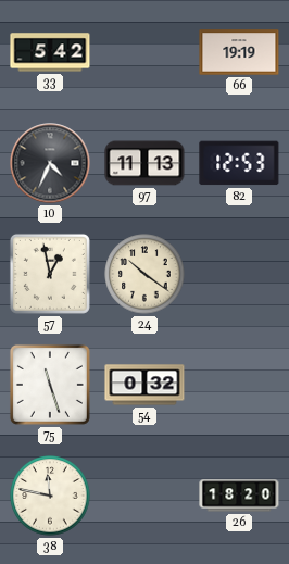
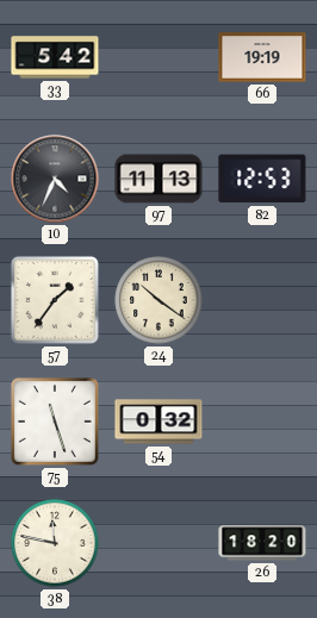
57: 12:58 -> 1:36 (55, 300)
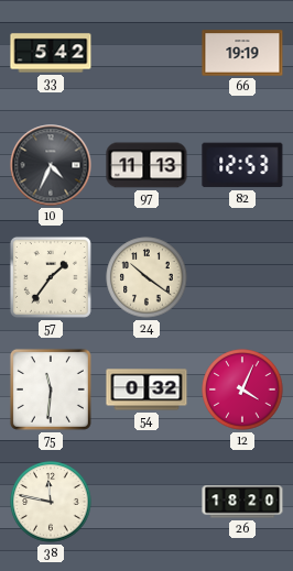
75: 11:27 -> 11:31 (51, 389)
12: none -> 4:04 (242, 389)
